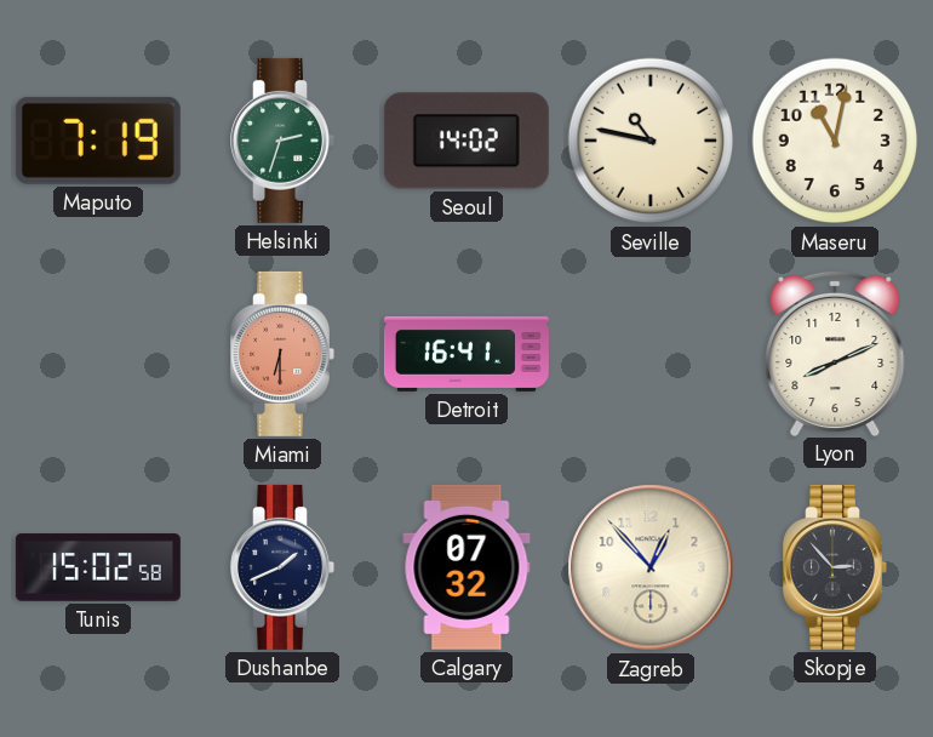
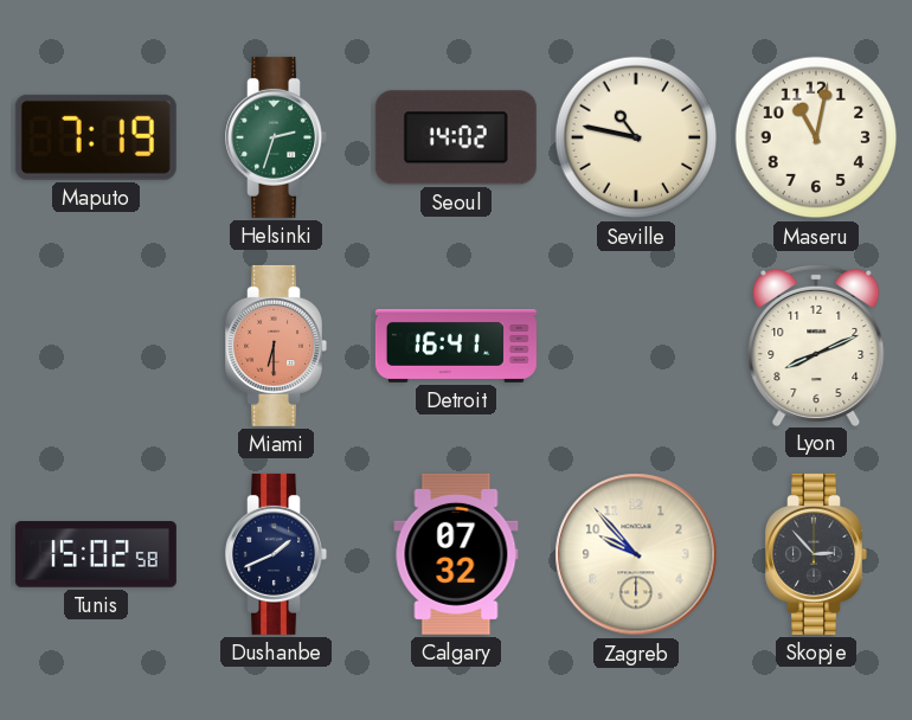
Zagreb: 12:53 -> 9:53 (636, 554)
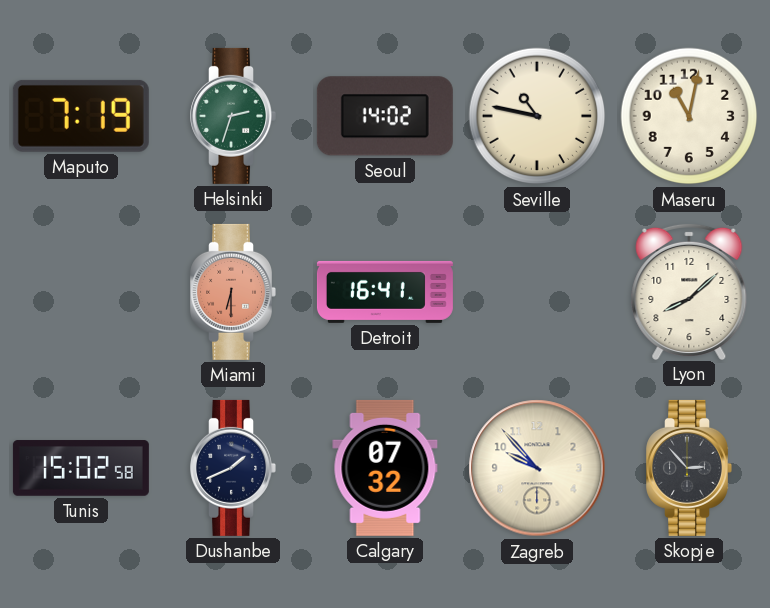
Lyon: 8:11 -> 8:08 (689, 291)
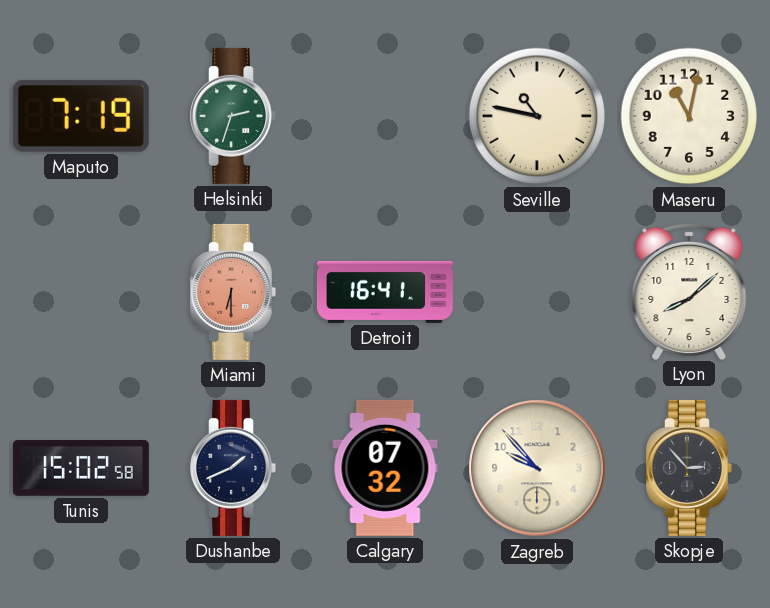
Seoul: 14:02 -> none (385, 116)
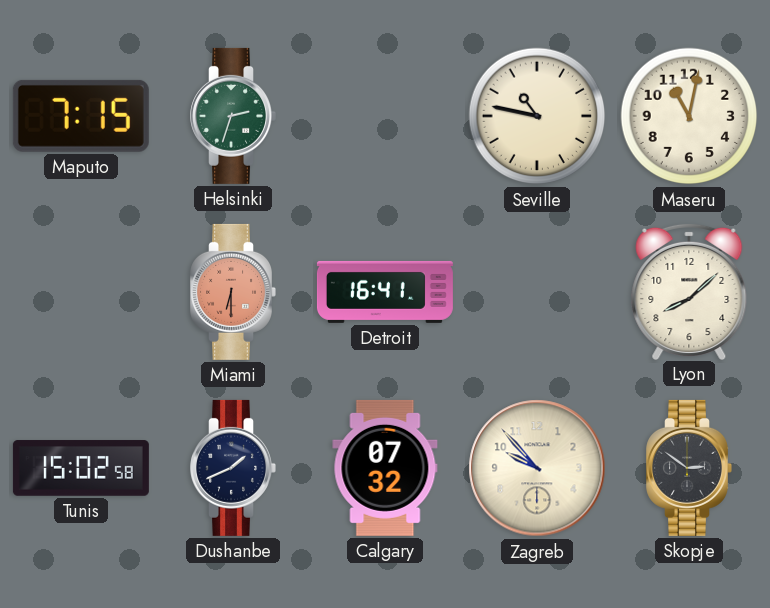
Maputo: 7:19 -> 7:15 (81, 116)
Skopje: 2:53 -> 2:51 (689, 468)
